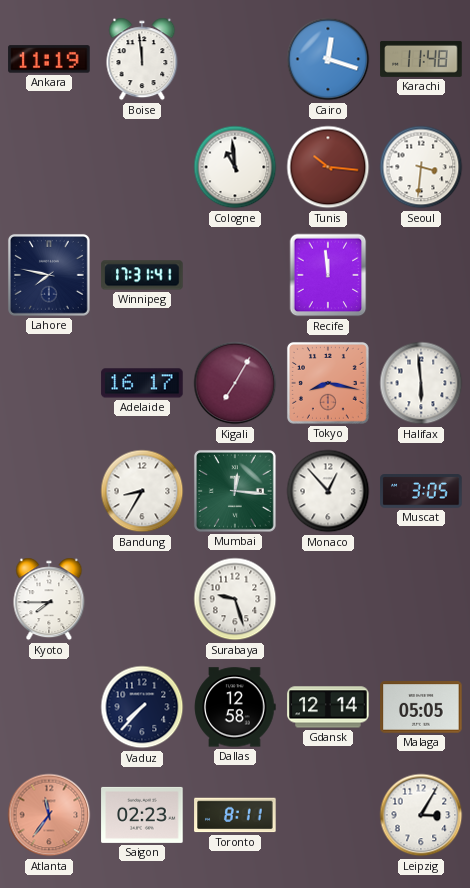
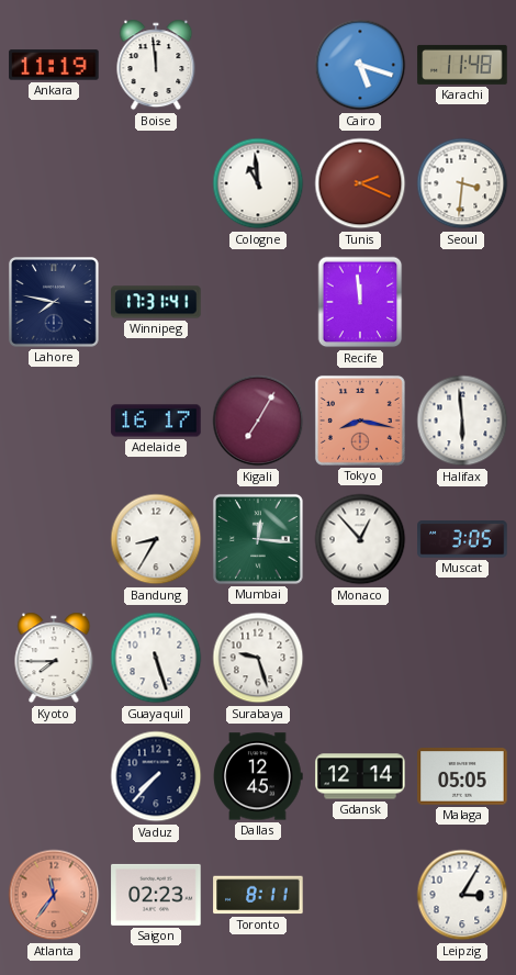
Cairo: 12:18 -> 5:18 (360, 65)
Tunis: 10:16 -> 2:19 (360, 183)
Guayaquil: none -> 5:27 (156, 658)
Dallas: 12:58 -> 12:45 (258, 776)
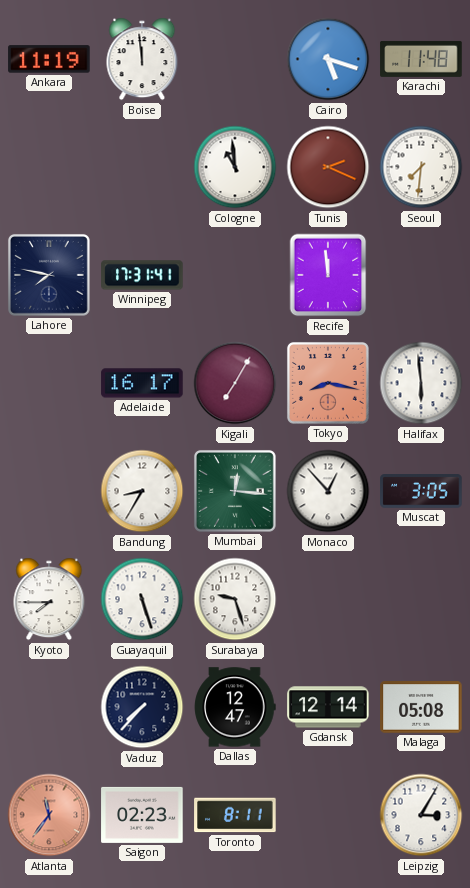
Seoul: 3:31 -> 7:31 (421, 167)
Dallas: 12:45 -> 12:47 (235, 707)
Malaga: 05:05 -> 05:08 (421, 707)
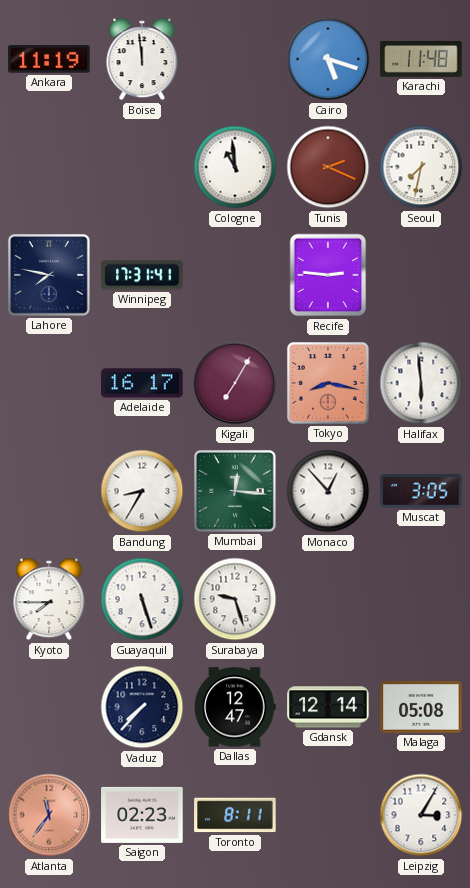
Seoul: 7:31 -> 7:32 (421, 167)
Recife: 11:59 -> 2:46 (328, 275)
